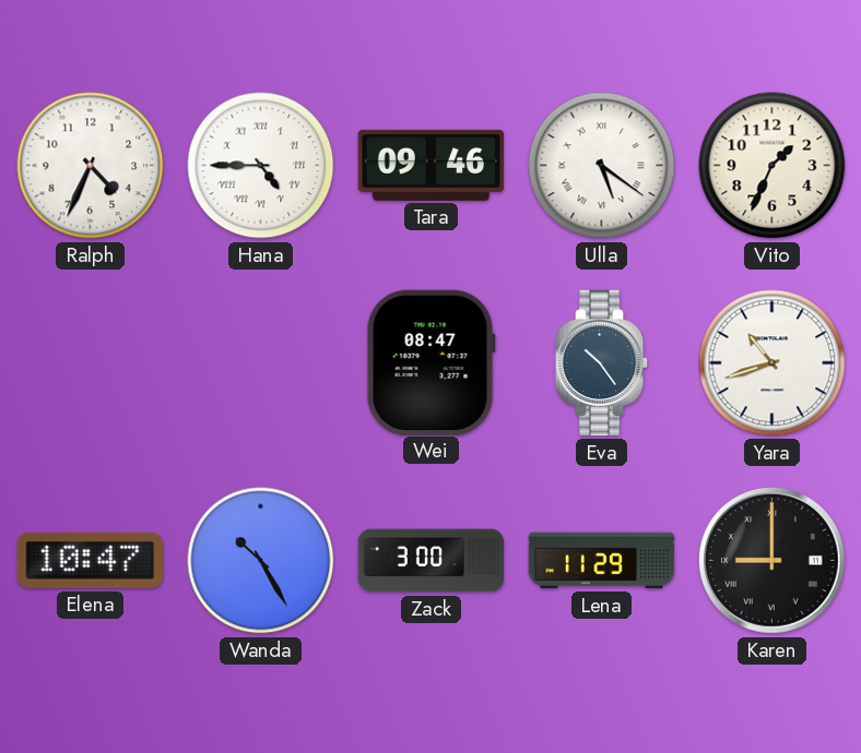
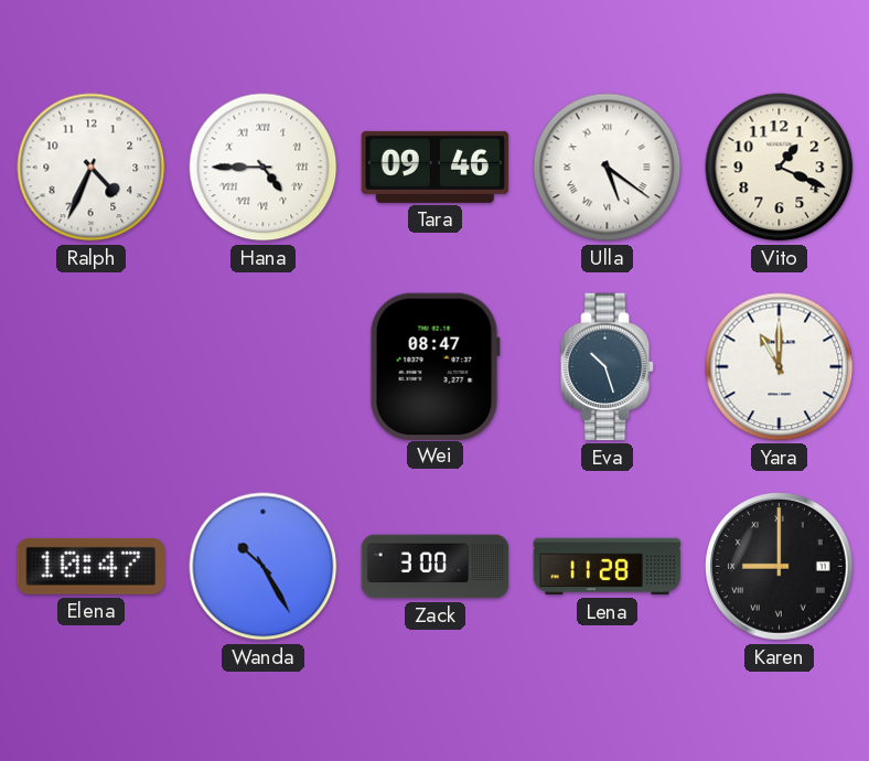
Vito: 1:34 -> 1:19 (780, 168)
Eva: 10:24 -> 10:27 (608, 367)
Yara: 10:42 -> 11:00 (780, 367)
Lena: 11:29 -> 11:28 (608, 567)
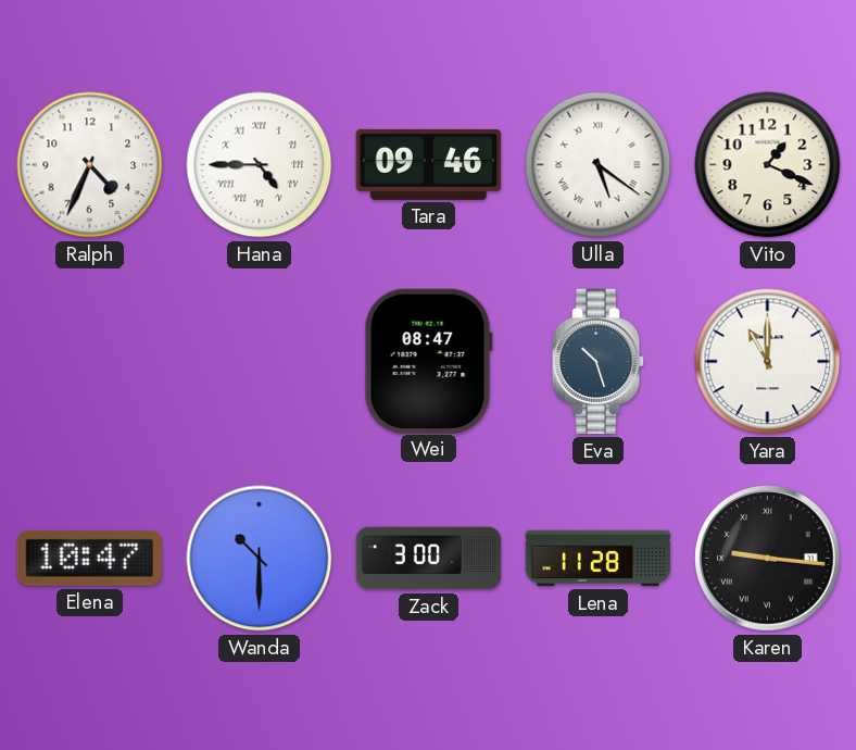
Wanda: 10:25 -> 10:30 (260, 559)
Karen: 9:00 -> 9:16 (768, 559)
